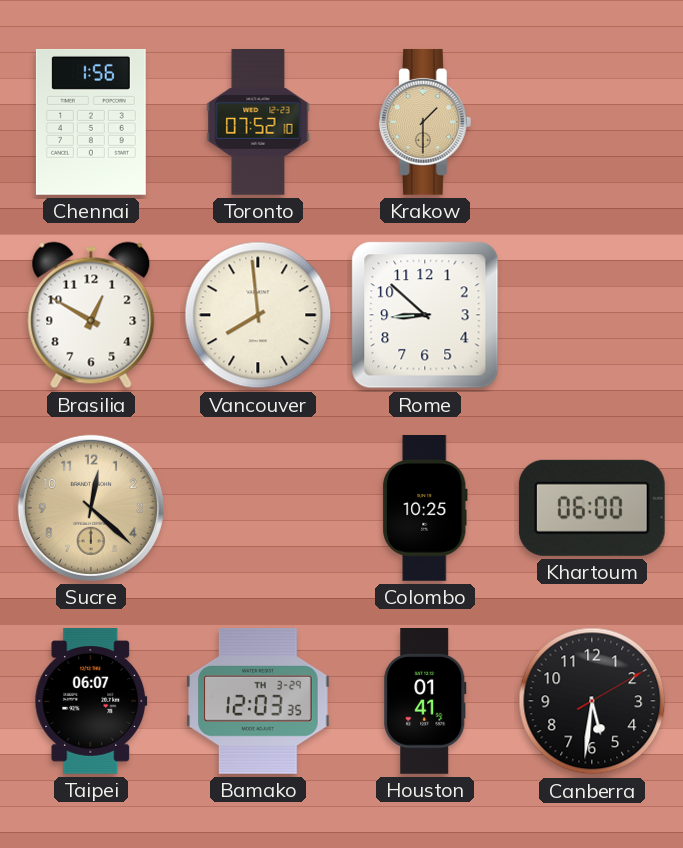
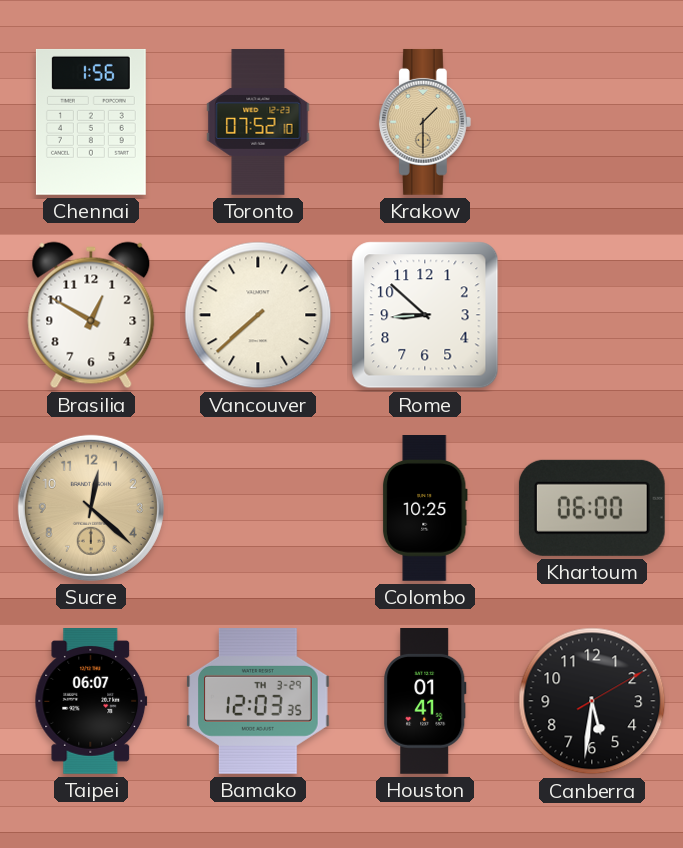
Vancouver: 7:59 -> 7:38 (258, 315)
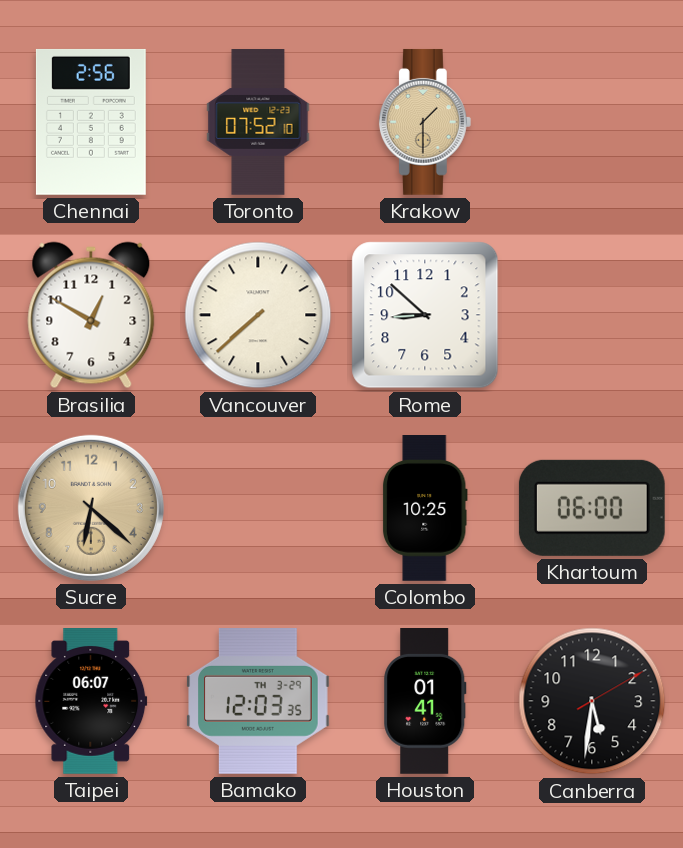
Chennai: 1:56 -> 2:56 (91, 122)
Sucre: 12:22 -> 6:22 (91, 508)
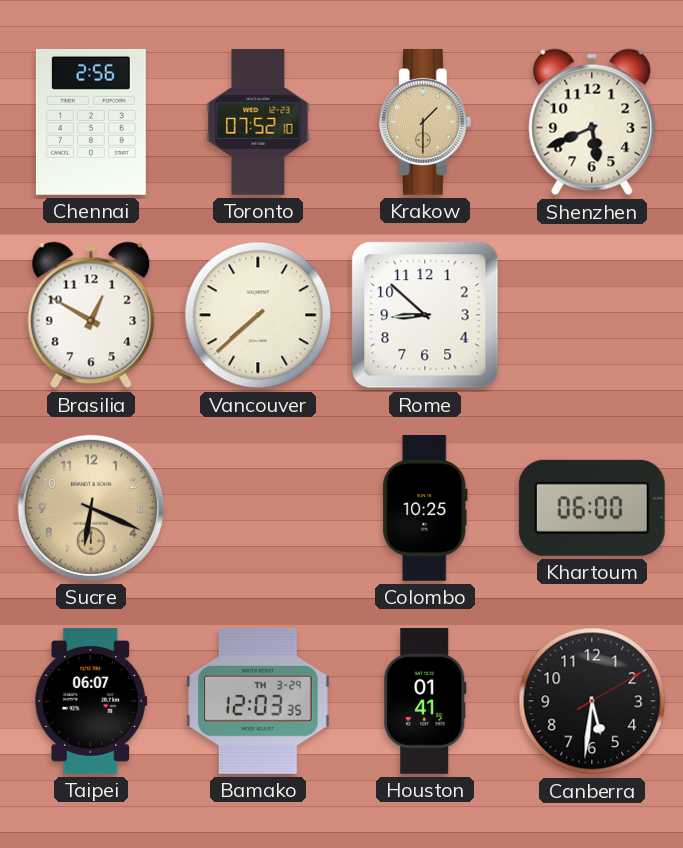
Shenzhen: none -> 5:41 (592, 122)
Sucre: 6:22 -> 6:19 (91, 508)
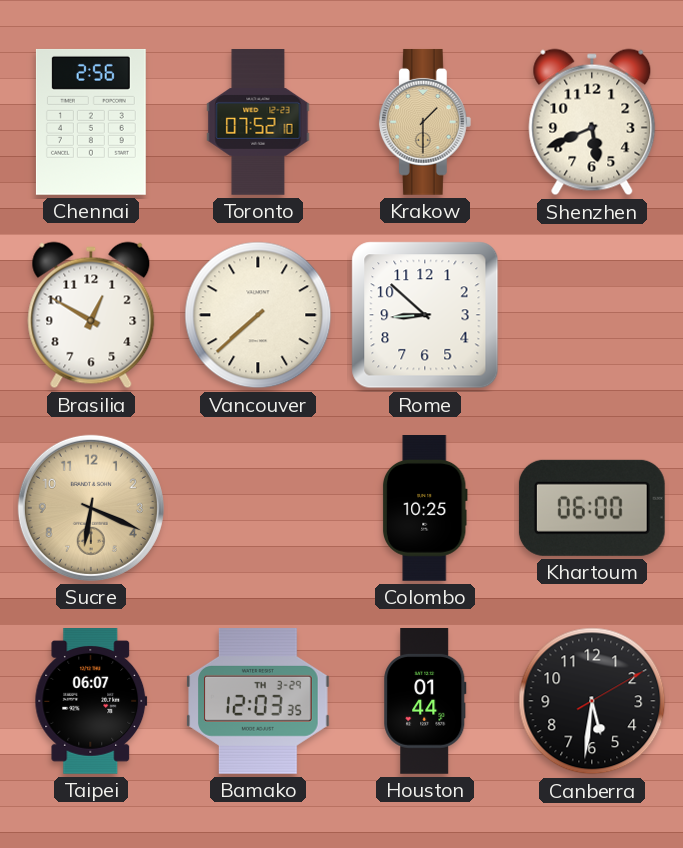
Houston: 01:41 -> 01:44 (425, 702)
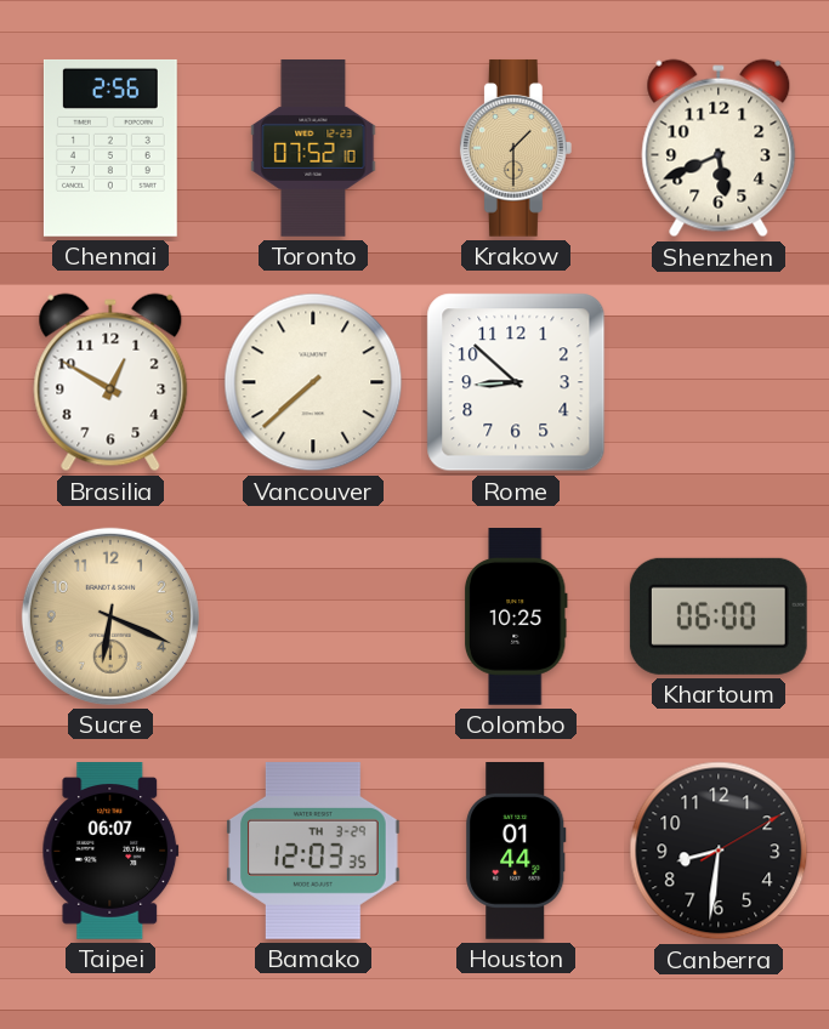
Canberra: 5:31 -> 8:31 (719, 851)
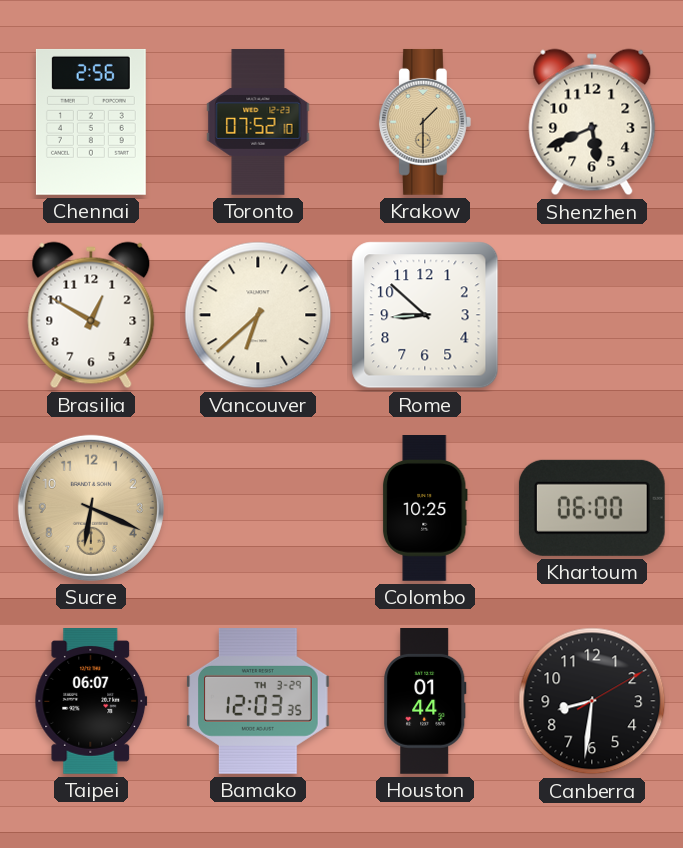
Vancouver: 7:38 -> 6:38 (258, 315)
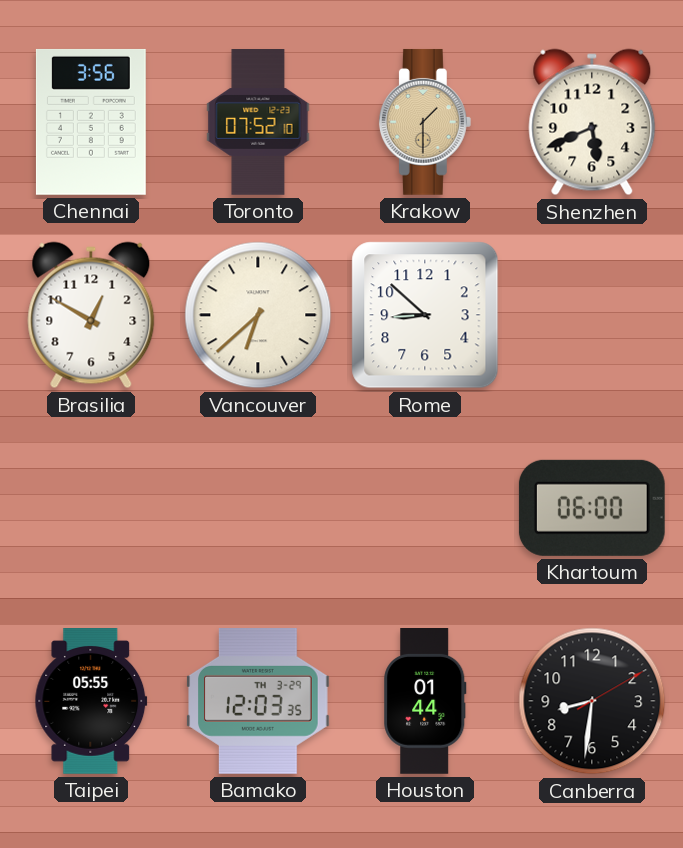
Chennai: 2:56 -> 3:56 (91, 122)
Sucre: 6:19 -> none (91, 508)
Colombo: 10:25 -> none (425, 509)
Taipei: 06:07 -> 05:55 (91, 702)
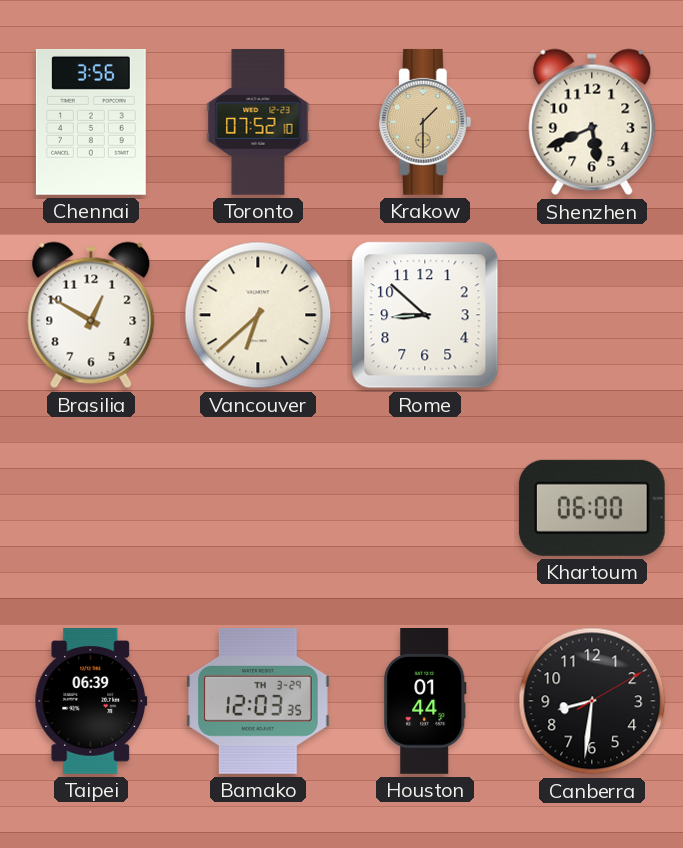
Taipei: 05:55 -> 06:39 (91, 702)
